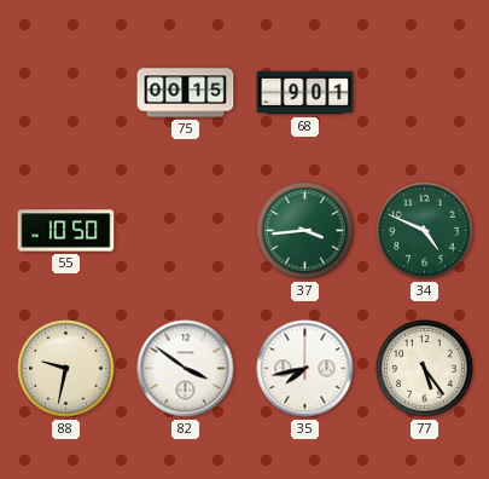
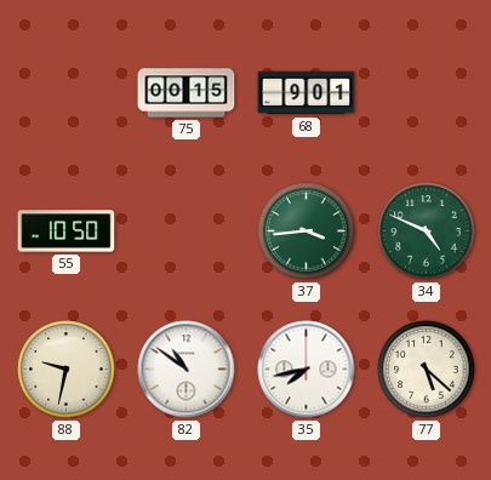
82: 3:51 -> 10:51 (187, 370)
77: 5:24 -> 5:22 (427, 370)
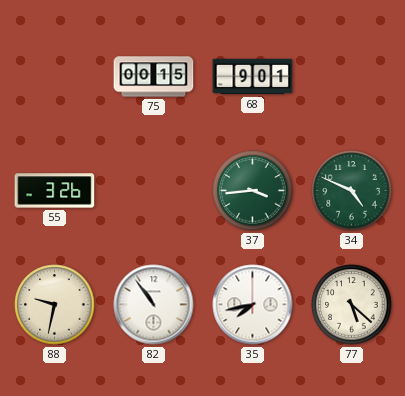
55: 10:50 -> 3:26 (55, 191)
82: 10:51 -> 10:54 (154, 305)
